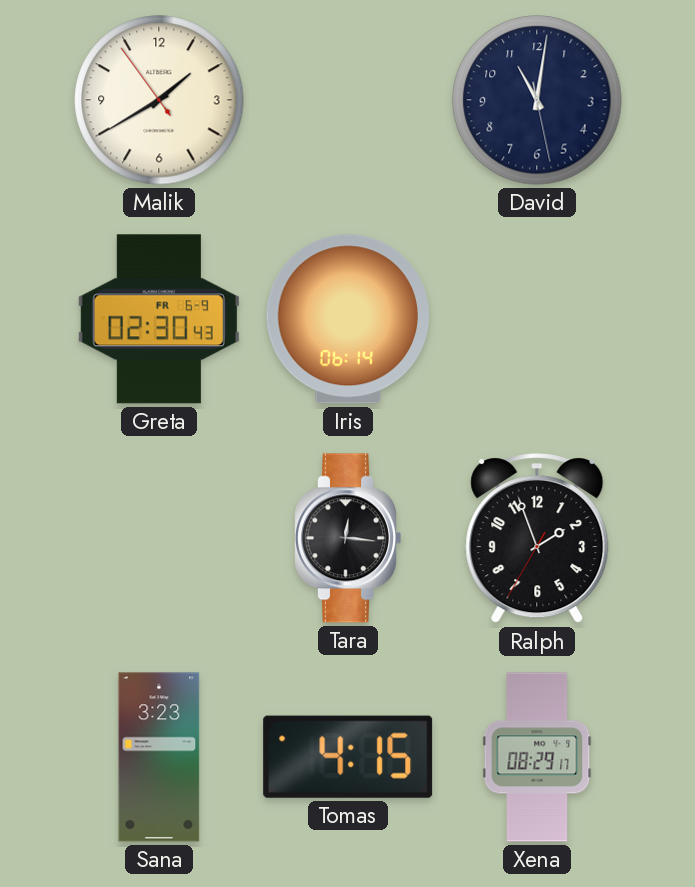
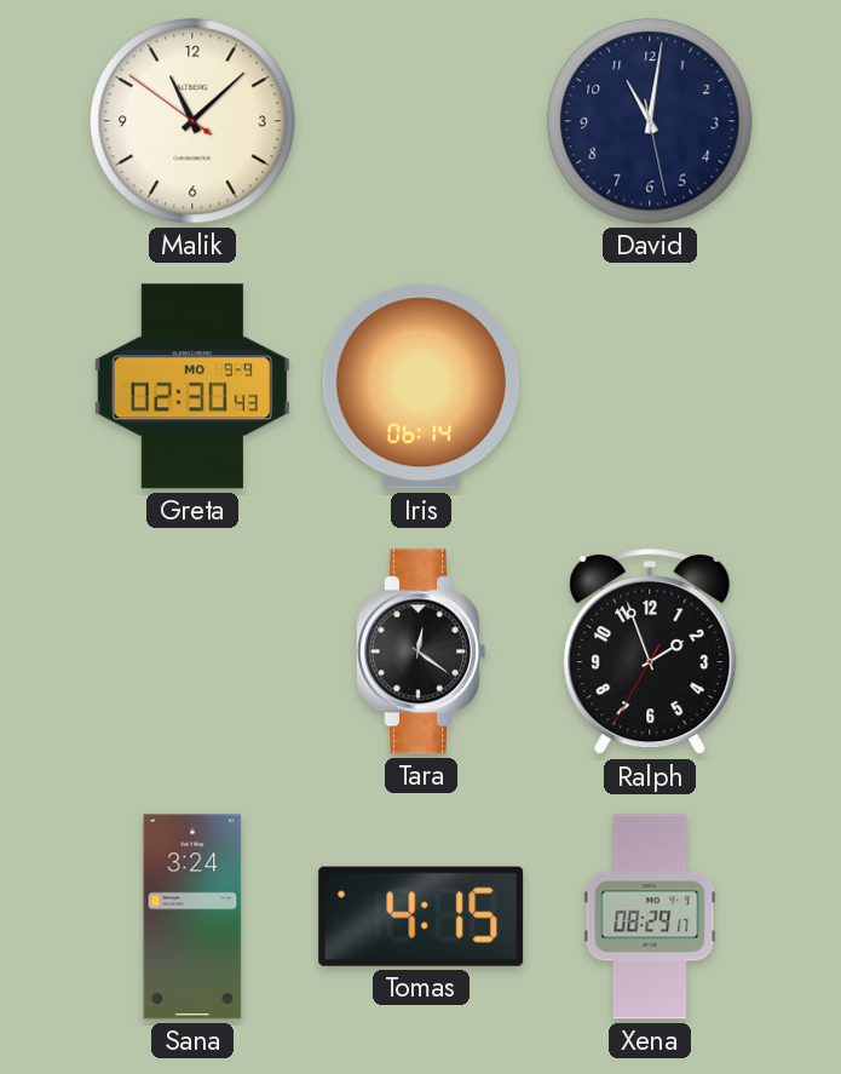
Malik: 1:39 -> 11:07 (192, 121)
Greta date: FR 6-9 -> MO 9-9 (192, 386)
Tara: 12:16 -> 12:21 (420, 651)
Sana: 3:23 -> 3:24 (192, 917)
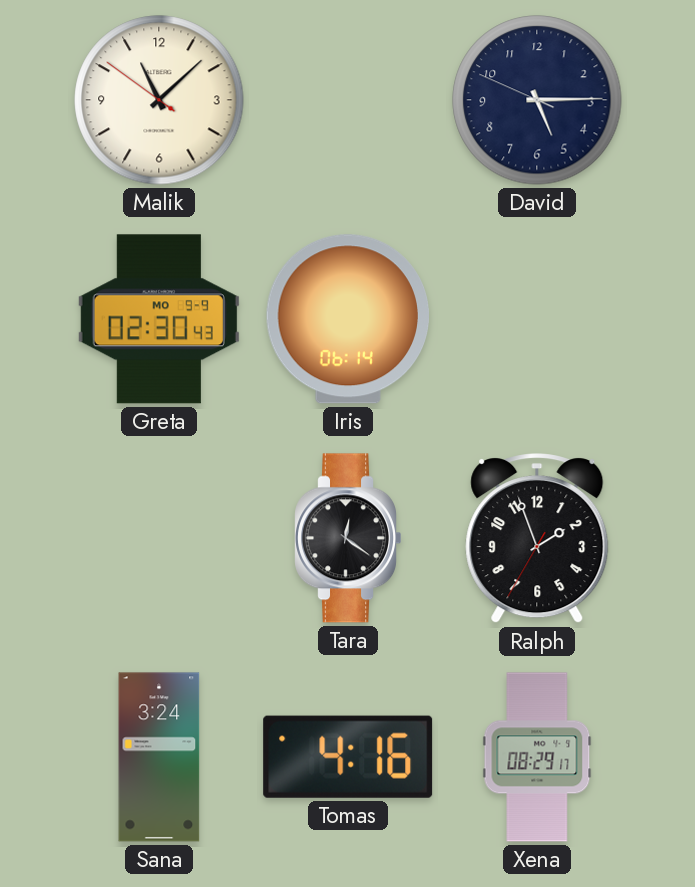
David: 11:01 -> 5:14 (537, 100)
Tomas: 4:15 -> 4:16 (348, 757)
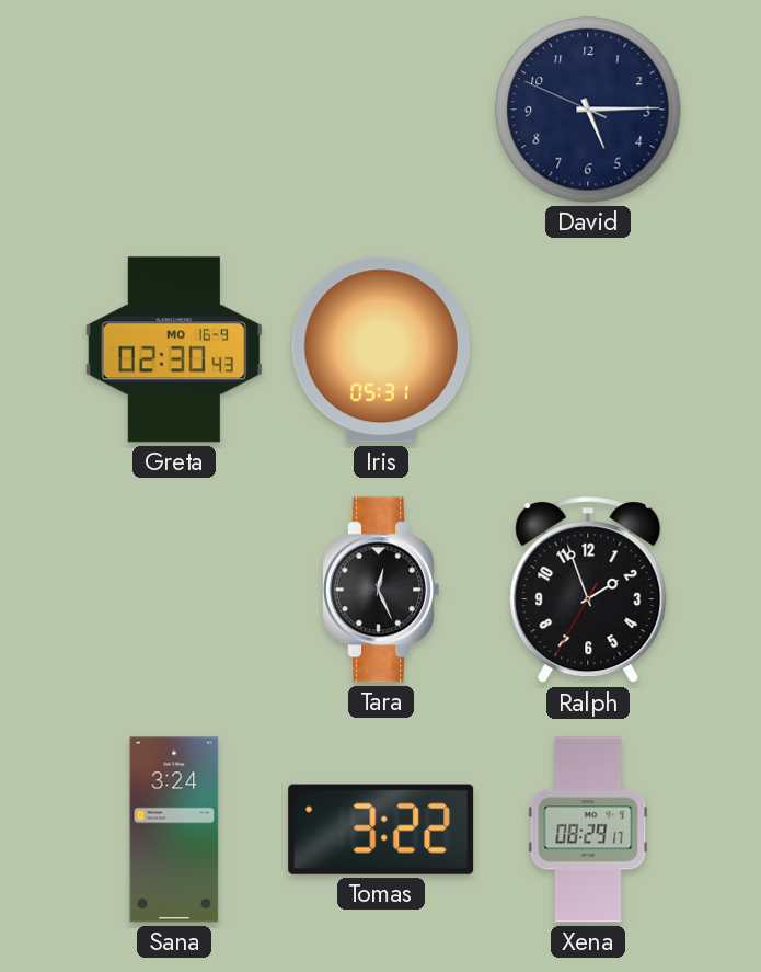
Malik: 11:07 -> none (159, 100)
Greta date: MO 9-9 -> MO 16-9 (174, 350)
Iris: 06:14 -> 05:31 (381, 350)
Tara: 12:21 -> 12:26 (380, 590)
Tomas: 4:16 -> 3:22 (381, 830)
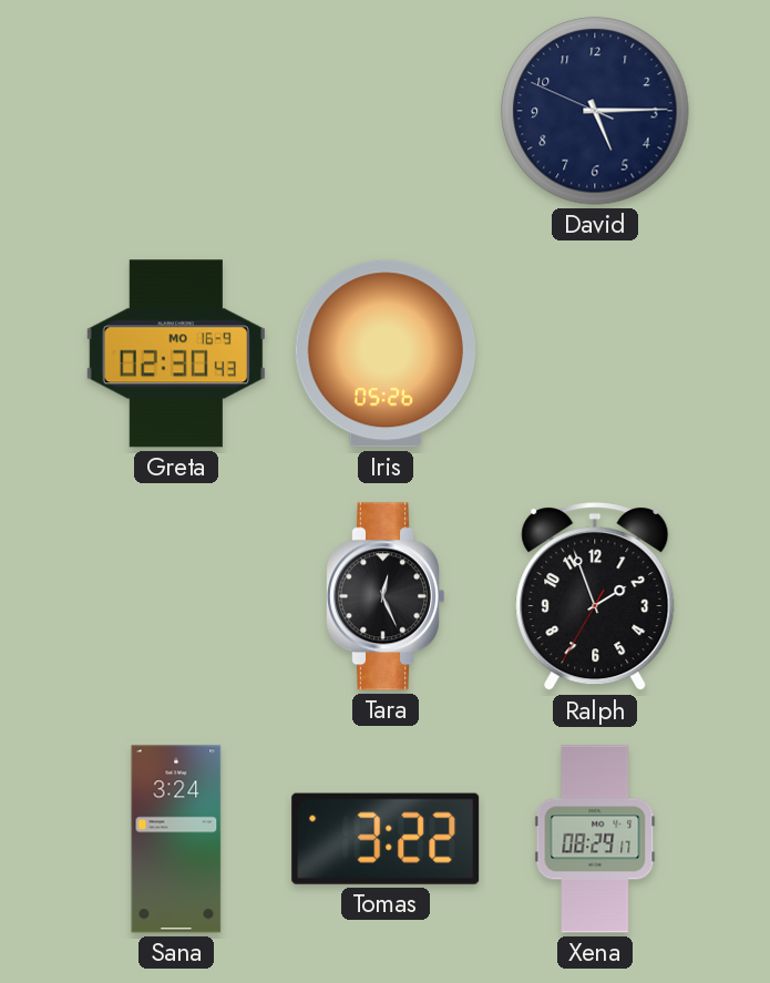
Iris: 05:31 -> 05:26 (386, 354)
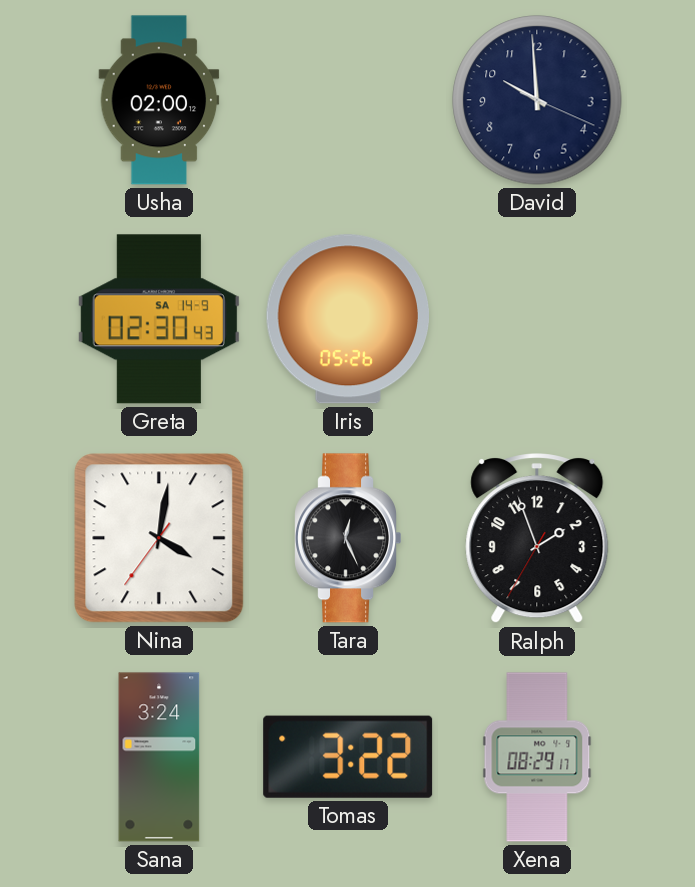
Usha: none -> 02:00 (159, 100)
David: 5:14 -> 9:59 (537, 100)
Greta date: MO 16-9 -> SA 14-9 (159, 319)
Nina: none -> 4:01 (159, 538)
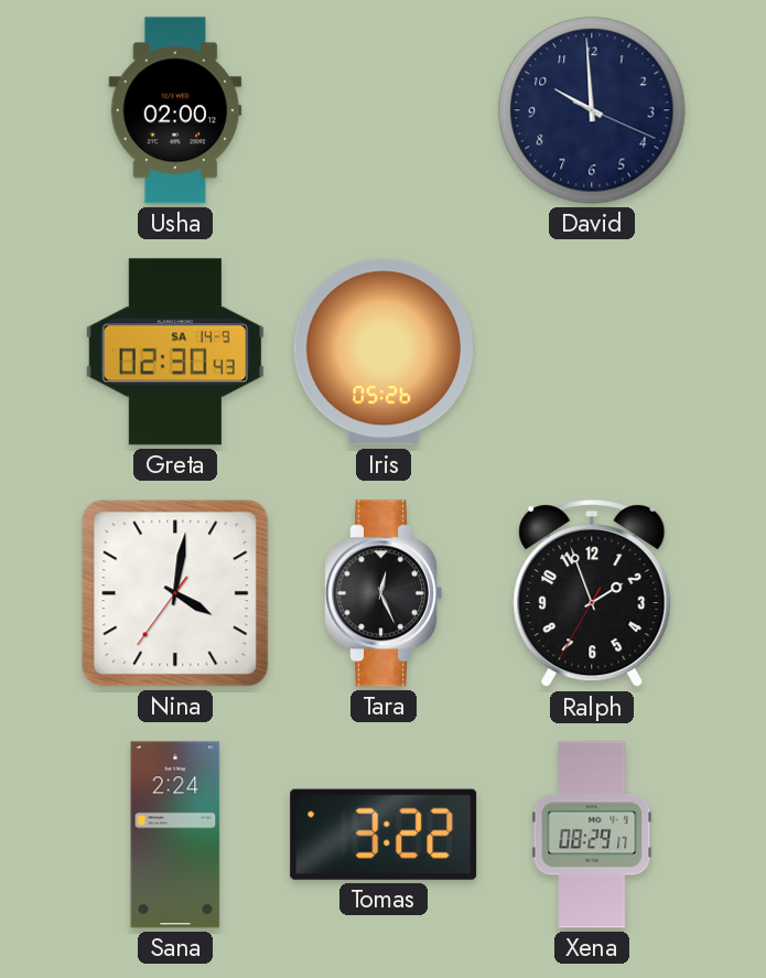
Sana: 3:24 -> 2:24 (175, 835)
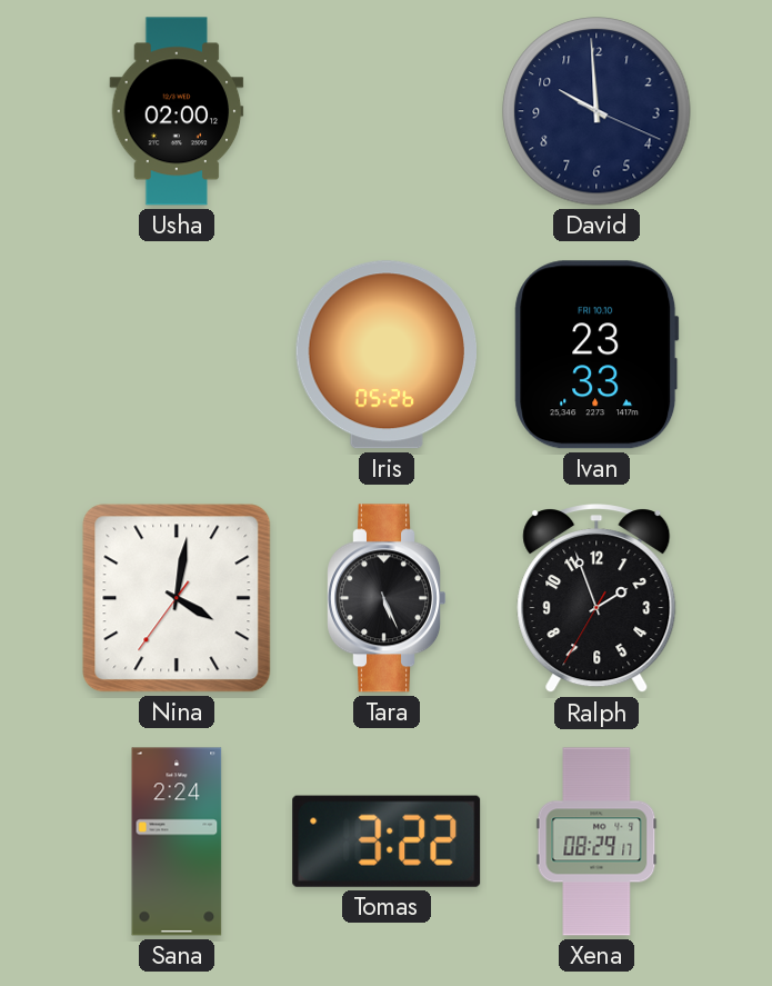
Greta: 02:30 -> none (175, 352)
Ivan: none -> 23:33 (596, 355)
Tara: 12:26 -> 5:26 (385, 598)
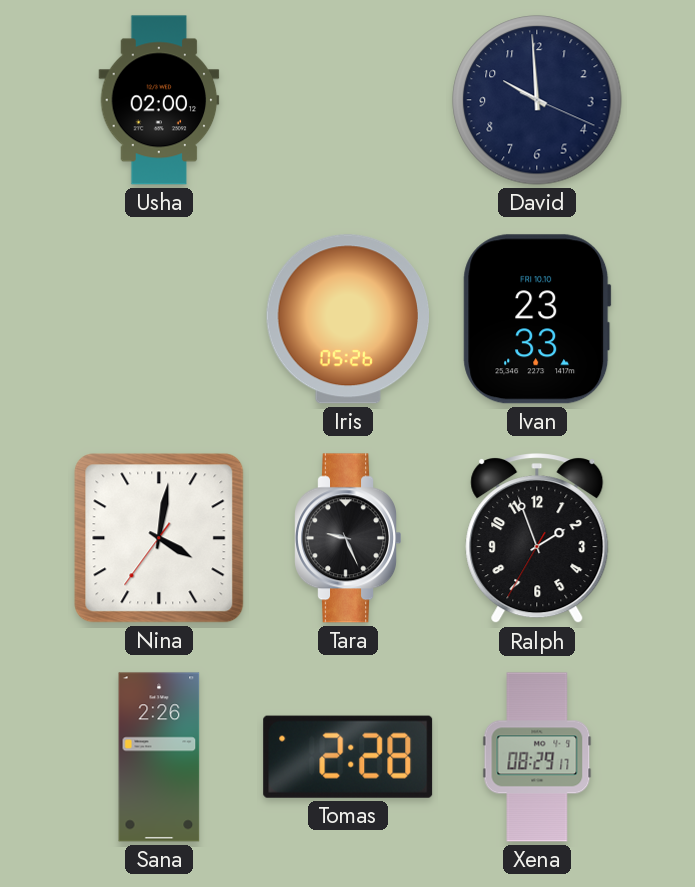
Tara: 5:26 -> 9:26 (347, 538)
Sana: 2:24 -> 2:26 (159, 757)
Tomas: 3:22 -> 2:28 (348, 757)
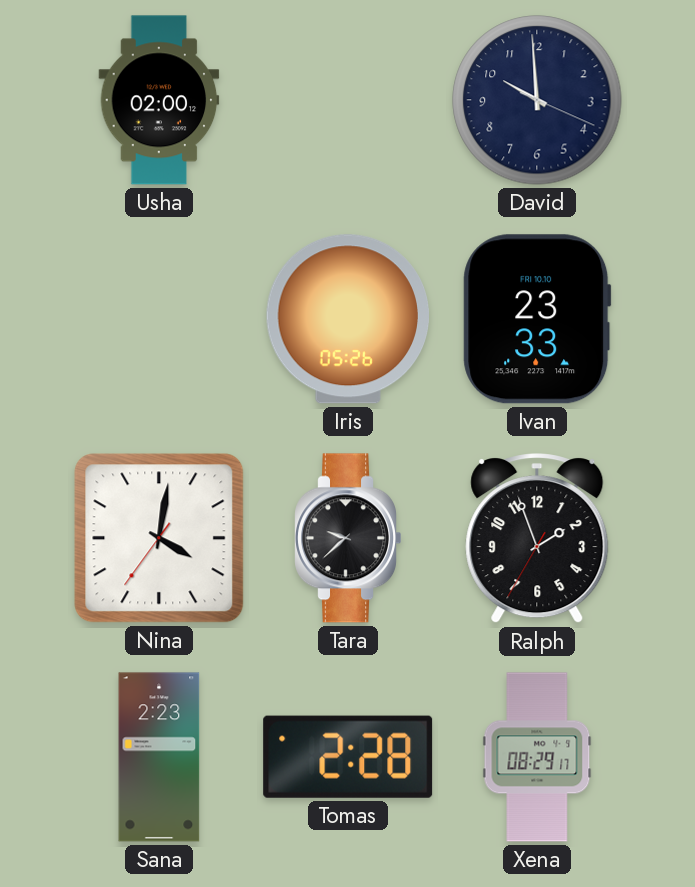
Tara: 9:26 -> 9:38 (347, 538)
Sana: 2:26 -> 2:23 (159, 757)
